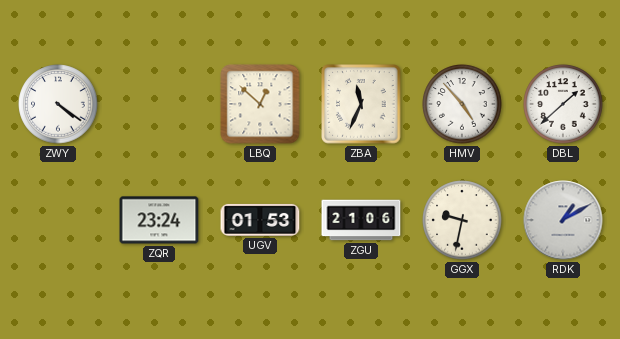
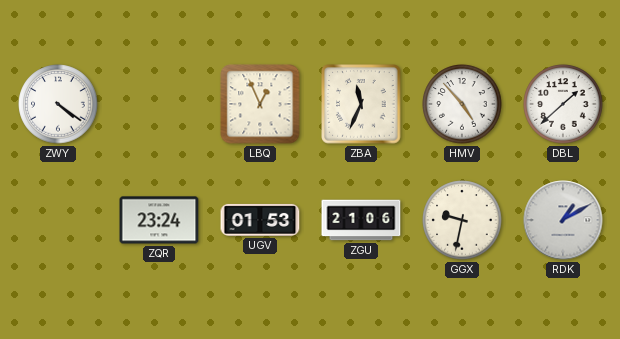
LBQ: 12:52 -> 12:56 (260, 104)
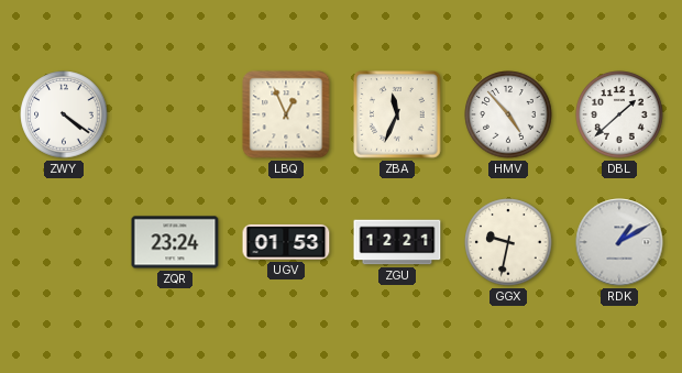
ZGU: 21:06 -> 12:21 (397, 242)
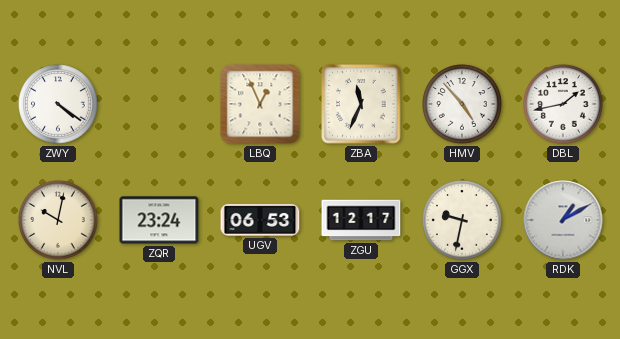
DBL: 1:38 -> 1:43 (563, 104)
NVL: none -> 10:02 (58, 220)
UGV: 01:53 -> 06:53 (260, 220)
ZGU: 12:21 -> 12:17 (361, 220)
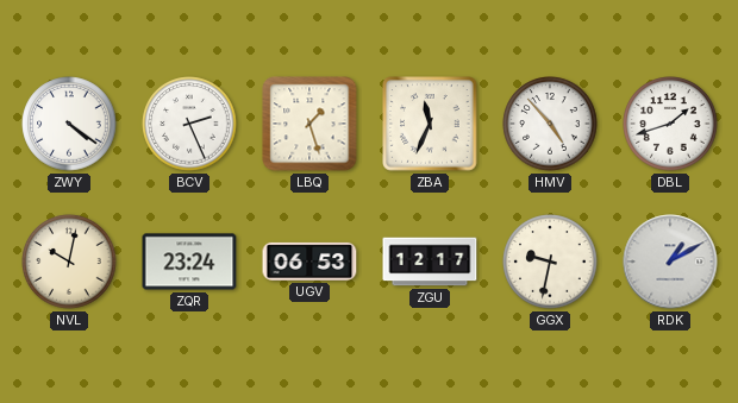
BCV: none -> 2:26 (189, 124)
LBQ: 12:56 -> 1:27 (309, 124)
DBL: 1:43 -> 1:42 (670, 124)
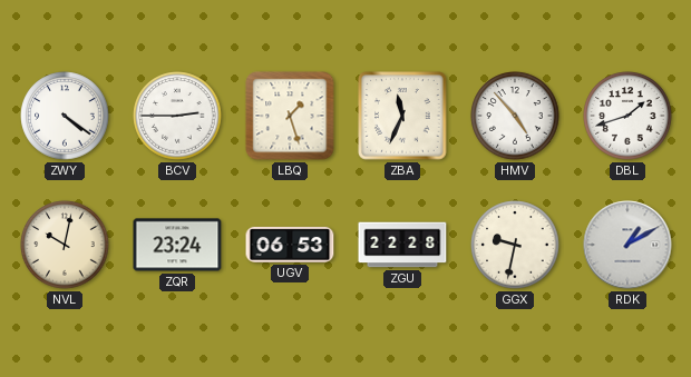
BCV: 2:26 -> 2:45 (177, 116)
ZGU: 12:17 -> 22:28 (402, 245)
